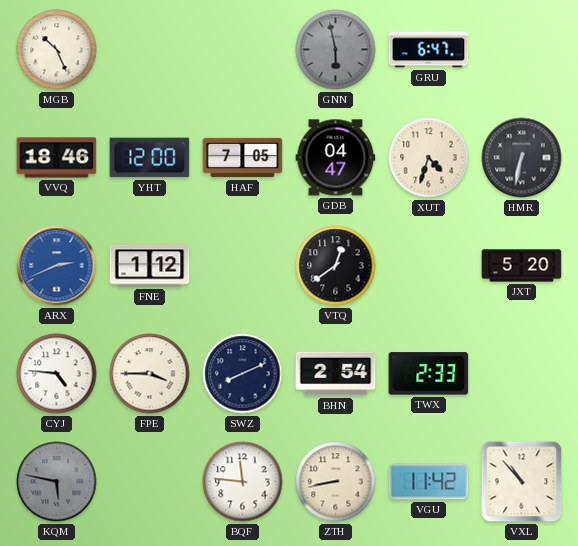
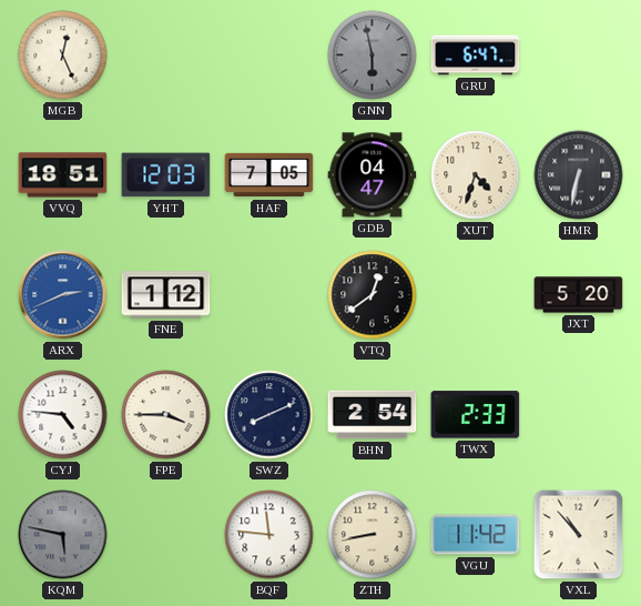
MGB: 10:26 -> 12:26 (63, 55)
VVQ: 18:46 -> 18:51 (63, 175)
YHT: 12:00 -> 12:03 (166, 175)
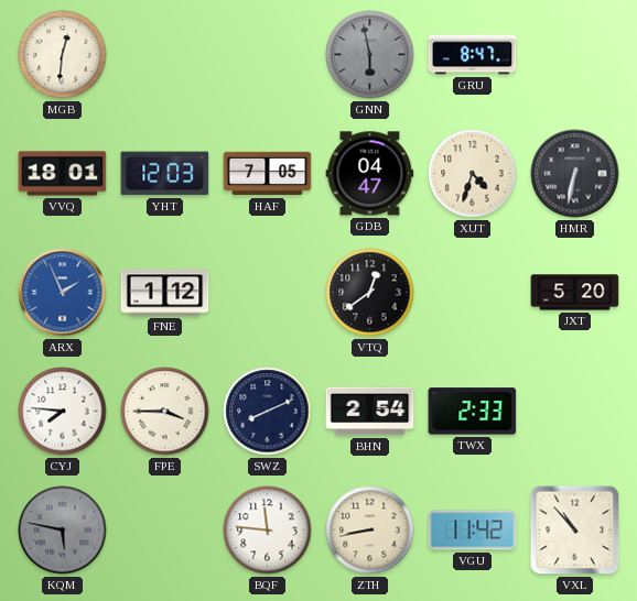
MGB: 12:26 -> 12:31 (63, 55)
GRU: 6:47 -> 8:47 (473, 55)
VVQ: 18:51 -> 18:01 (63, 174)
ARX: 2:41 -> 1:56 (63, 293)
CYJ: 4:46 -> 7:46 (63, 412)
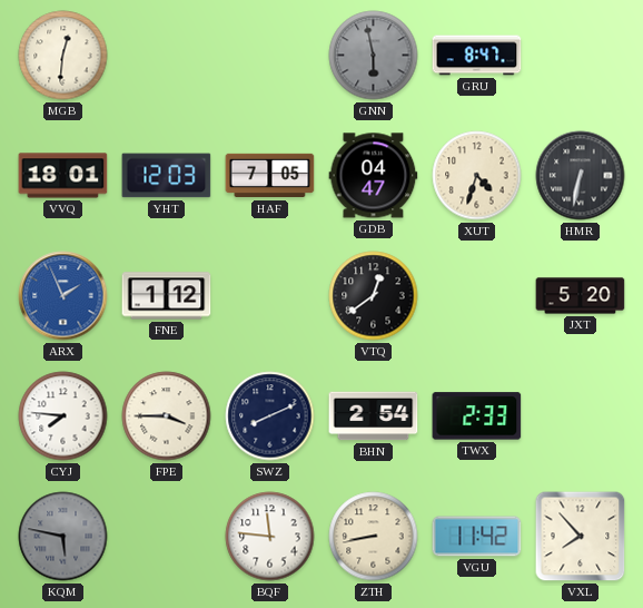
VXL: 10:53 -> 7:53 (581, 537)
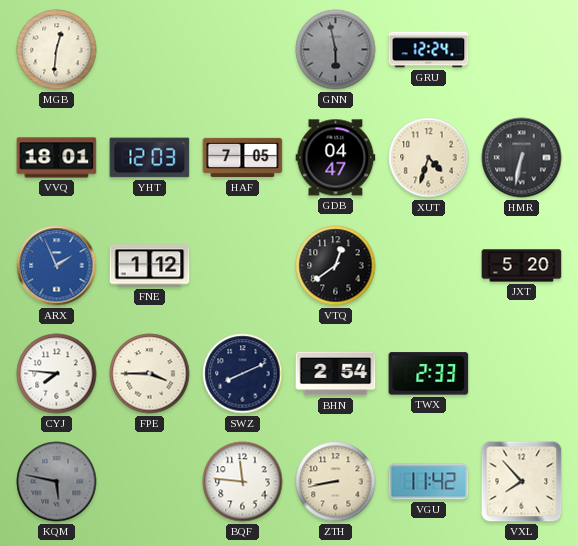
GRU: 8:47 -> 12:24 (429, 50)
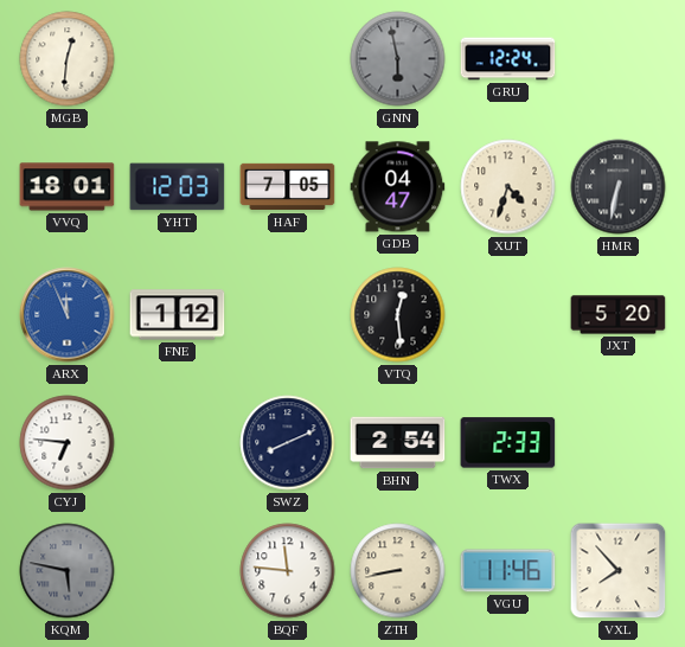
ARX: 1:56 -> 11:56 (68, 315)
VTQ: 12:39 -> 12:29 (398, 315)
CYJ: 7:46 -> 6:46 (68, 443)
FPE: 3:45 -> none (150, 374)
VGU: 11:42 -> 11:46 (508, 571)
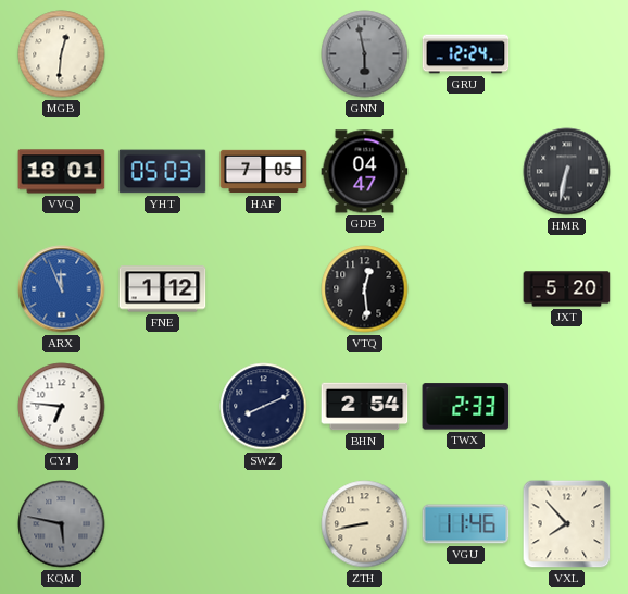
YHT: 12:03 -> 05:03 (163, 172)
XUT: 4:33 -> none (508, 187)
BQF: 11:46 -> none (288, 571)
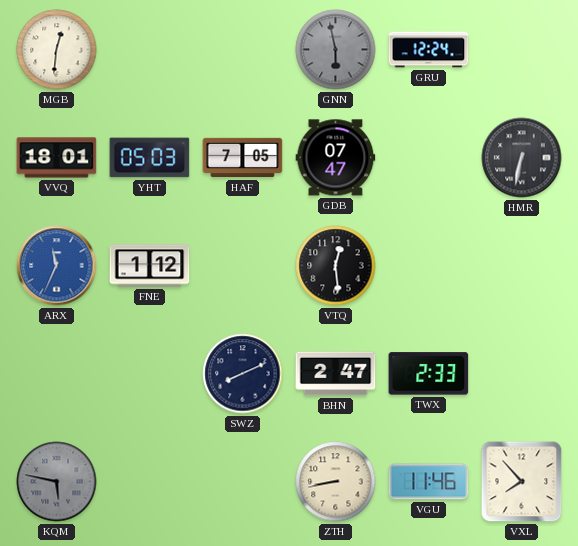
GDB: 04:47 -> 07:47 (336, 158)
ARX: 11:56 -> 11:34 (57, 266)
JXT: 5:20 -> none (567, 289)
CYJ: 6:46 -> none (62, 407)
BHN: 2:54 -> 2:47 (336, 374)
